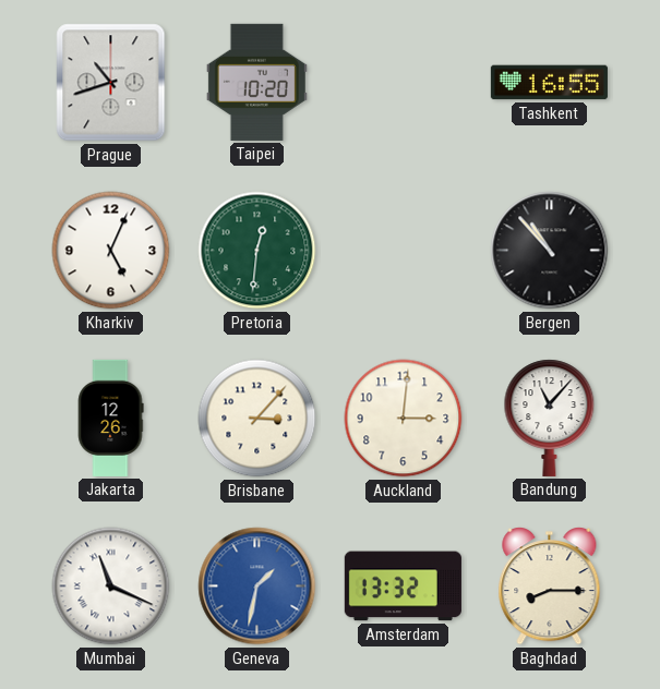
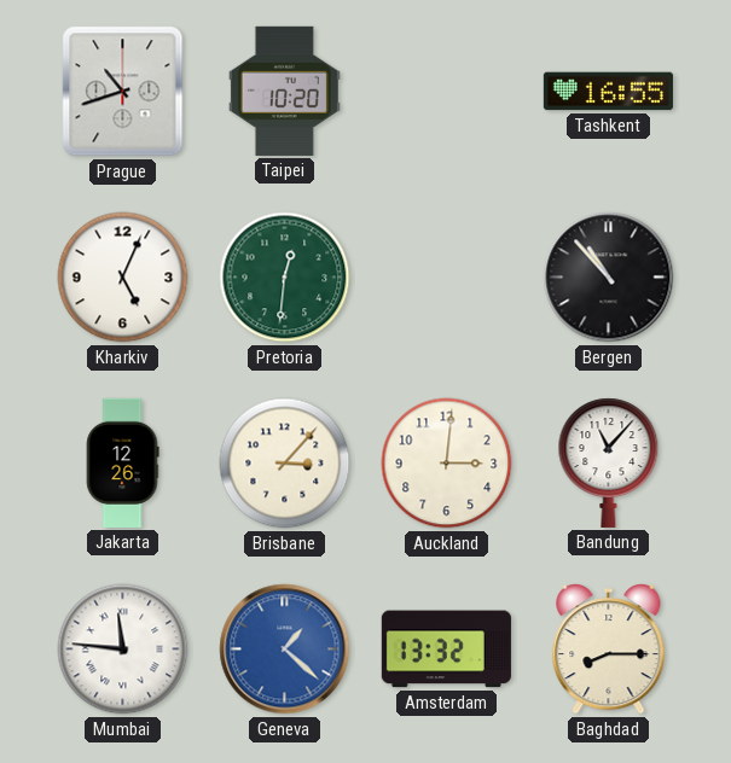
Mumbai: 11:19 -> 11:46 (123, 650)
Geneva: 1:32 -> 1:22 (285, 650)
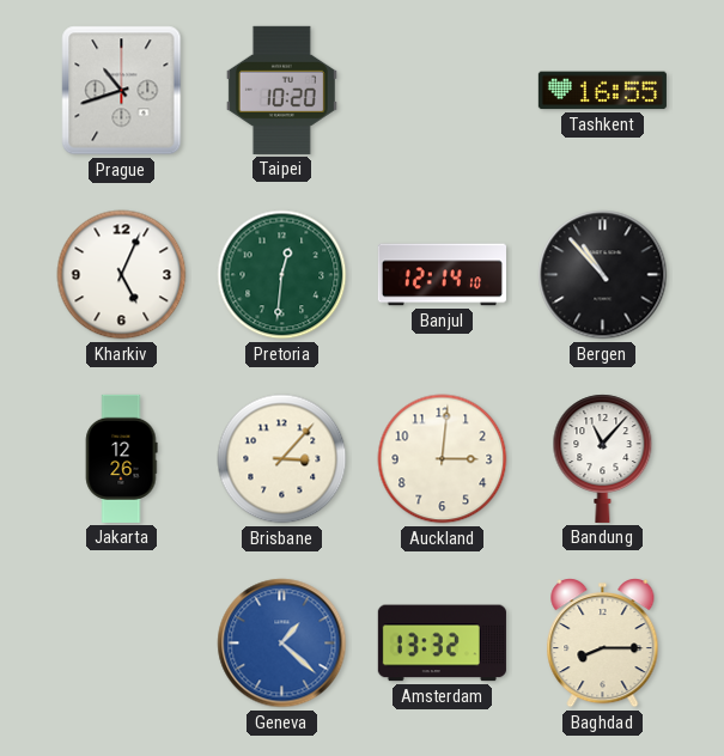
Banjul: none -> 12:14 (442, 275)
Mumbai: 11:46 -> none (123, 650)
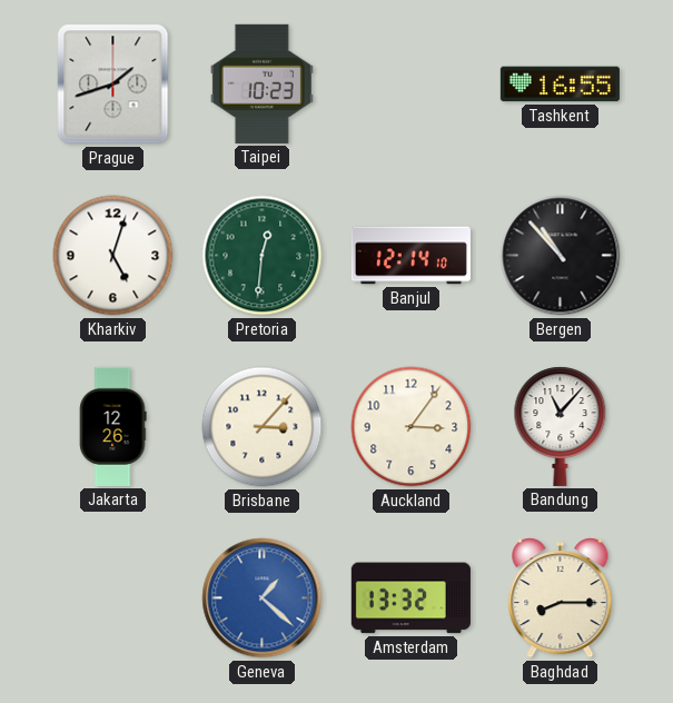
Prague: 10:42 -> 1:42 (113, 85)
Taipei: 10:20 -> 10:23 (261, 83)
Kharkiv: 5:04 -> 5:03 (113, 256)
Auckland: 3:01 -> 3:06 (412, 427)
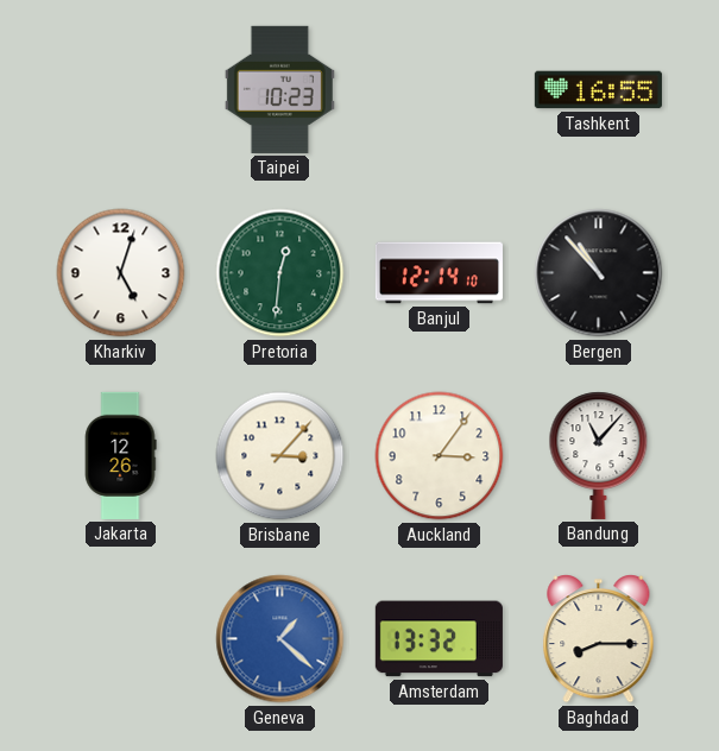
Prague: 1:42 -> none (113, 85)
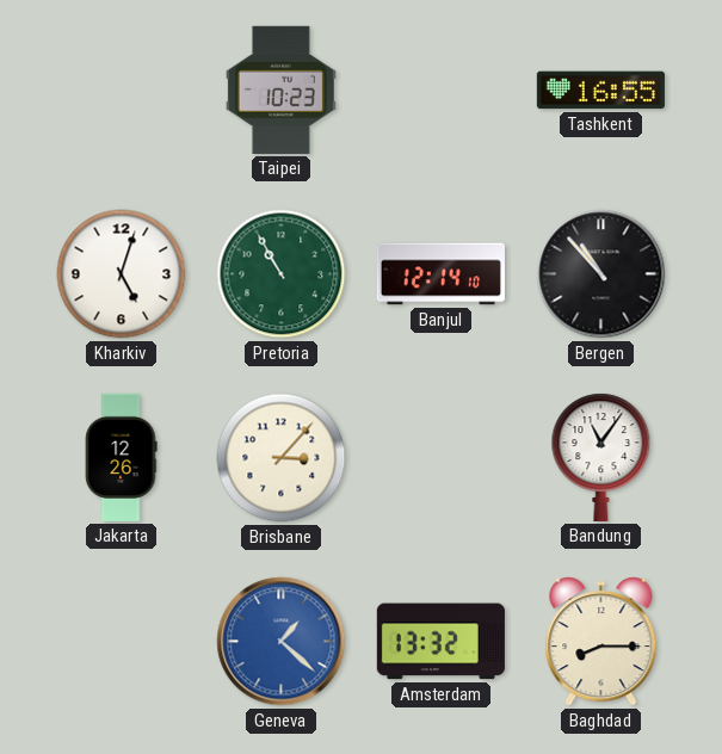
Pretoria: 12:31 -> 10:55 (282, 274)
Auckland: 3:06 -> none (440, 456)
Bandung: 11:07 -> 11:06 (601, 457)
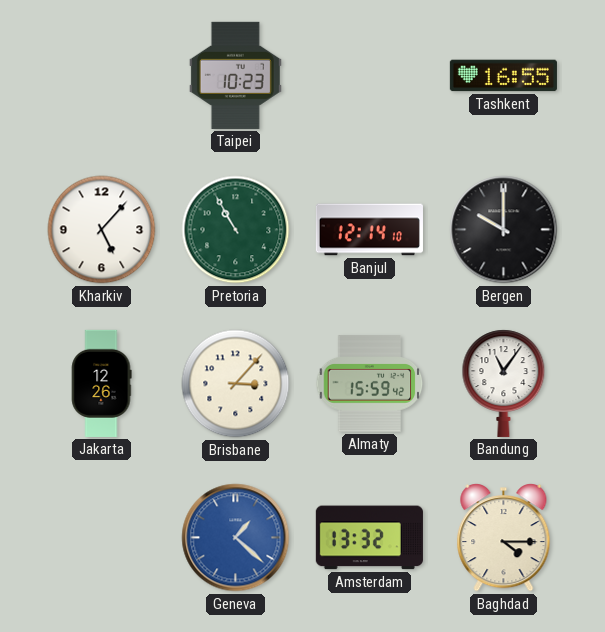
Kharkiv: 5:03 -> 5:07 (102, 230)
Bergen: 10:53 -> 10:00 (504, 230)
Almaty: none -> 15:59 (370, 384)
Baghdad: 8:15 -> 4:15 (504, 538)
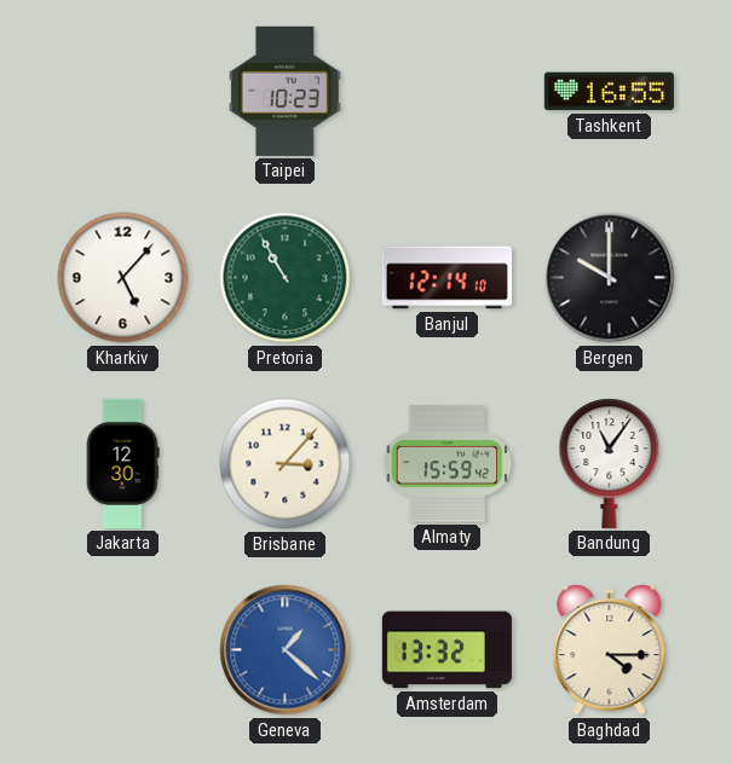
Jakarta: 12:26 -> 12:30 (123, 463)
